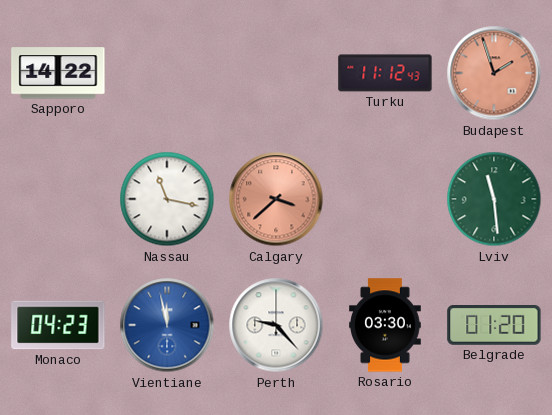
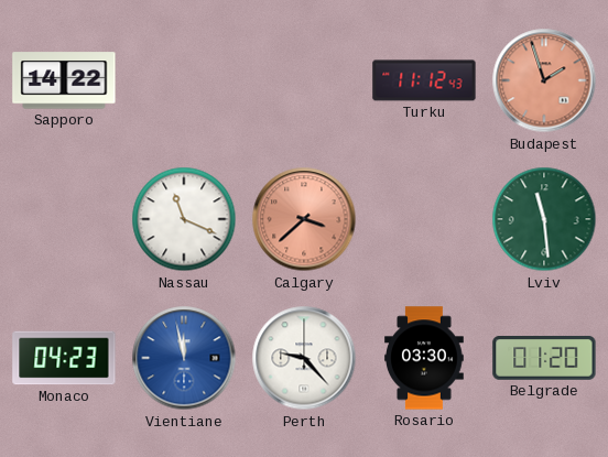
Nassau: 11:17 -> 11:19 (184, 219)
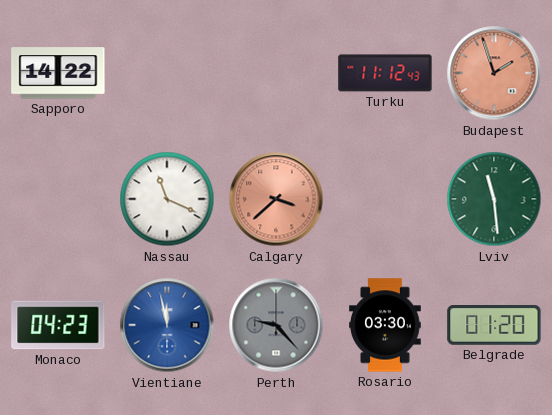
Perth dial: white -> grey (276, 325)
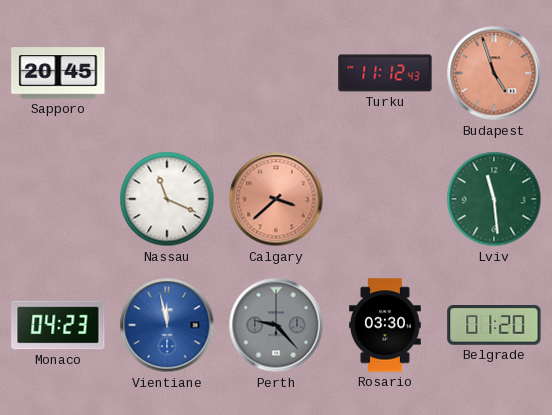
Sapporo: 14:22 -> 20:45 (58, 73)
Budapest: 1:57 -> 4:57 (494, 73)
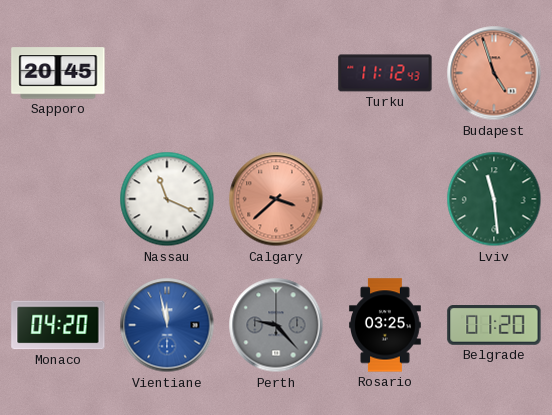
Monaco: 04:23 -> 04:20 (58, 325)
Rosario: 03:30 -> 03:25 (385, 325)
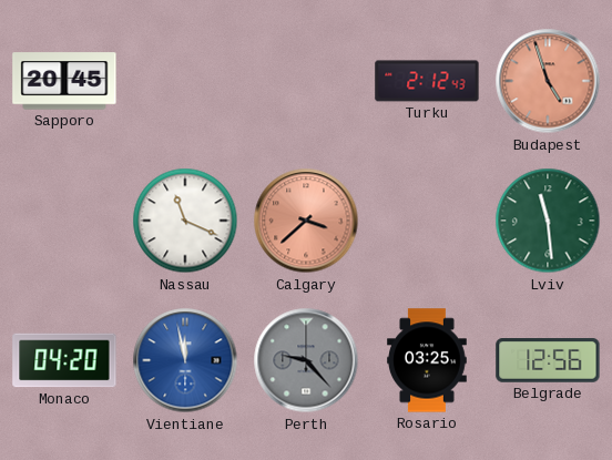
Turku: 11:12 -> 2:12 (427, 81)
Belgrade: 01:20 -> 12:56 (548, 361)
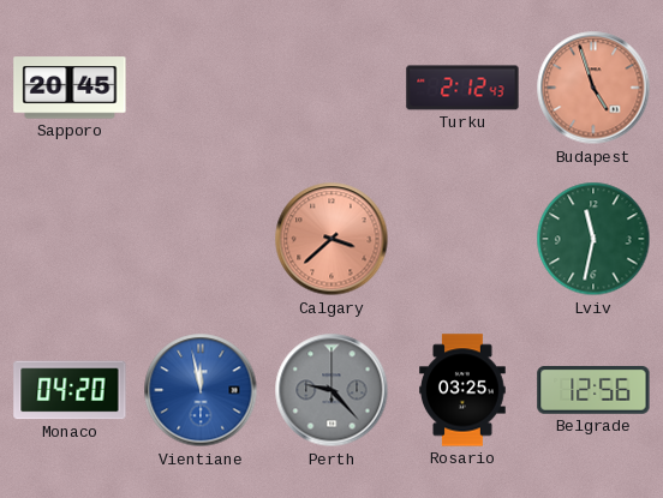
Nassau: 11:19 -> none (185, 221)
Lviv: 11:29 -> 11:32 (593, 239)
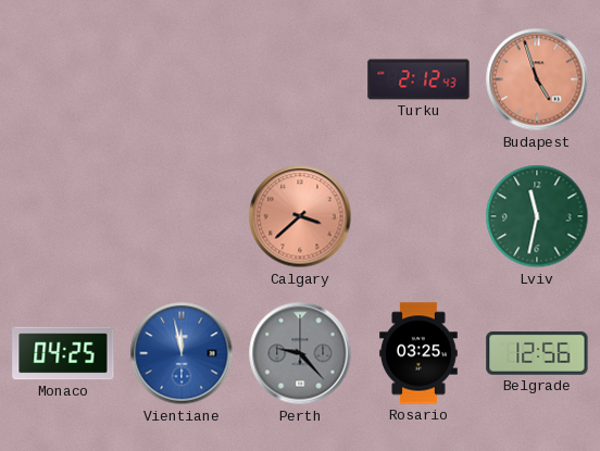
Sapporo: 20:45 -> none (70, 88)
Monaco: 04:20 -> 04:25 (63, 353)
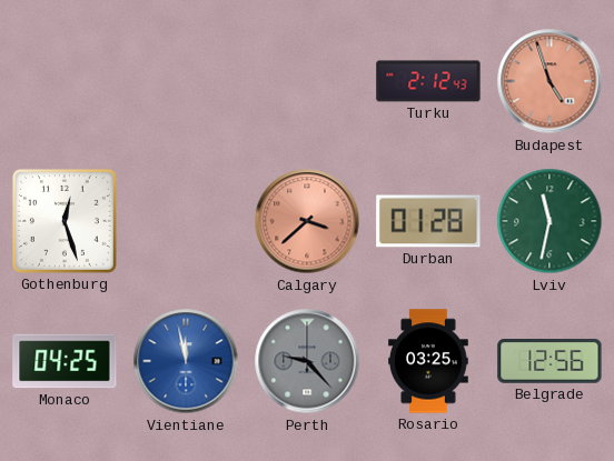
Gothenburg: none -> 12:27 (65, 221)
Durban: none -> 01:28 (428, 221)
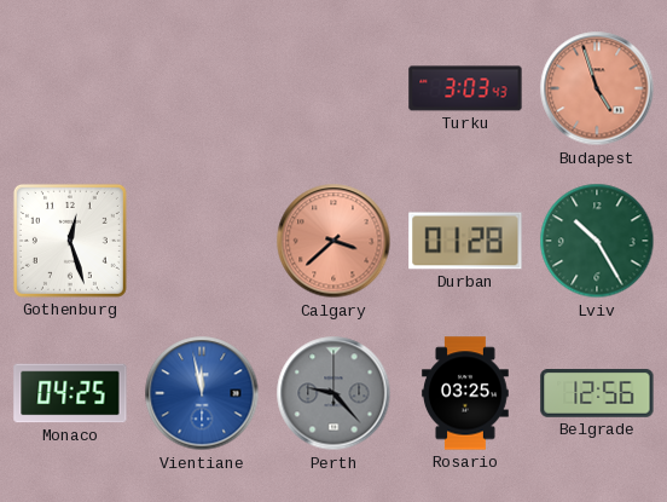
Turku: 2:12 -> 3:03 (465, 88)
Lviv: 11:32 -> 10:25 (597, 241)
